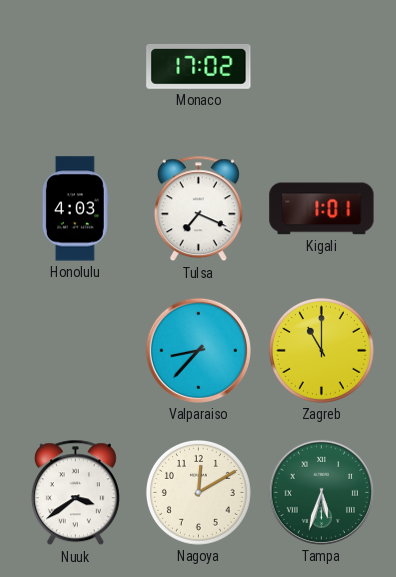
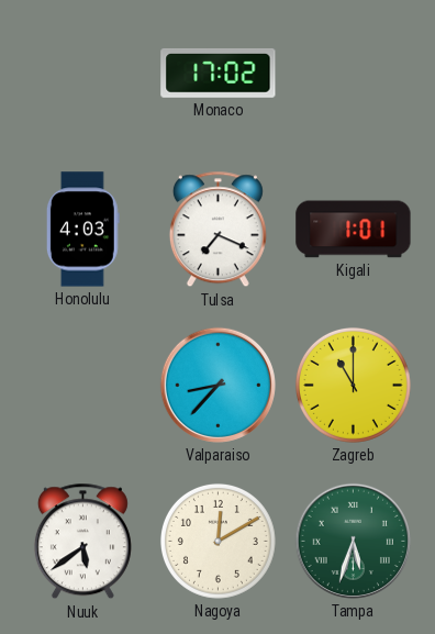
Nuuk: 3:39 -> 5:39 (82, 542)
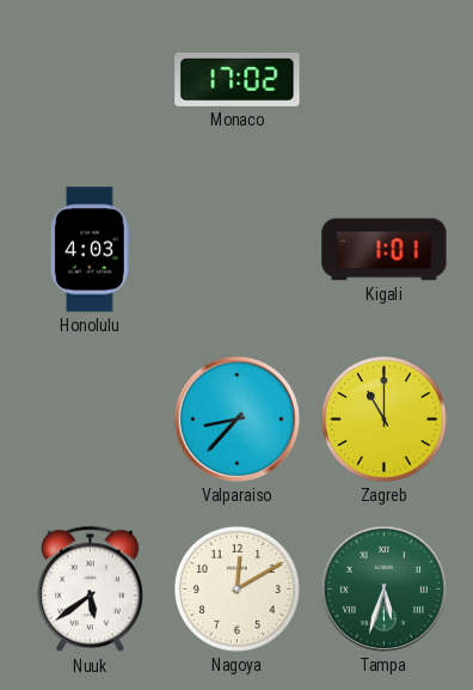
Tulsa: 7:19 -> none (217, 230)
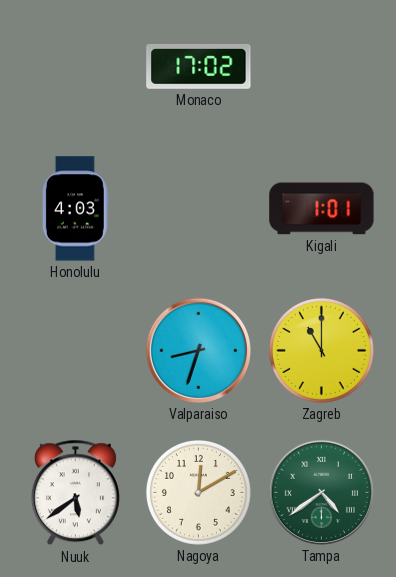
Valparaiso: 8:37 -> 8:33 (198, 350)
Tampa: 5:33 -> 4:39 (321, 492)
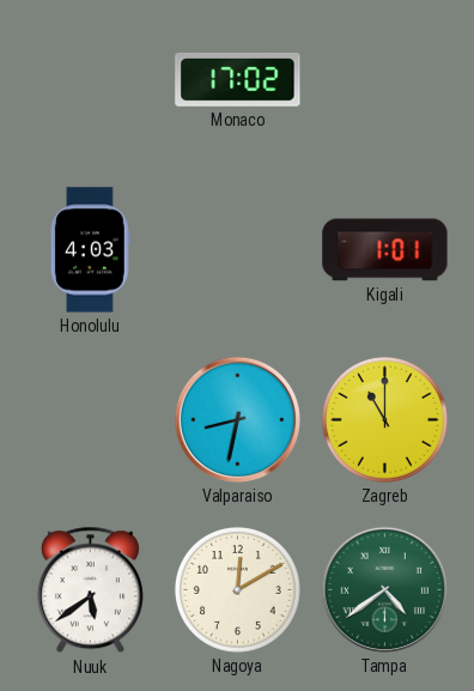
Valparaiso: 8:33 -> 8:32 (237, 419)
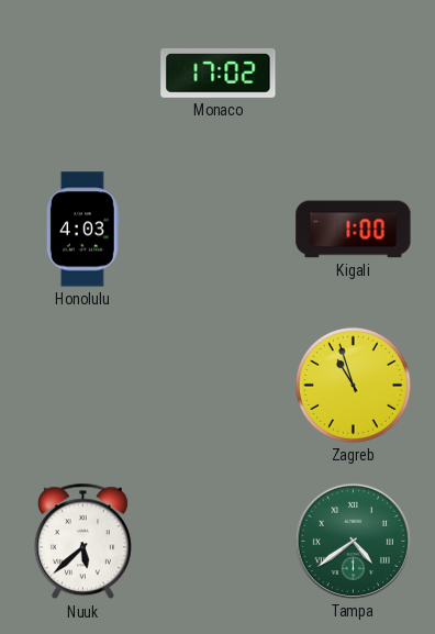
Kigali: 1:01 -> 1:00 (354, 230)
Valparaiso: 8:32 -> none (237, 419)
Zagreb: 11:00 -> 10:57 (353, 385)
Nuuk: 5:39 -> 5:38 (82, 542)
Nagoya: 12:10 -> none (237, 589)
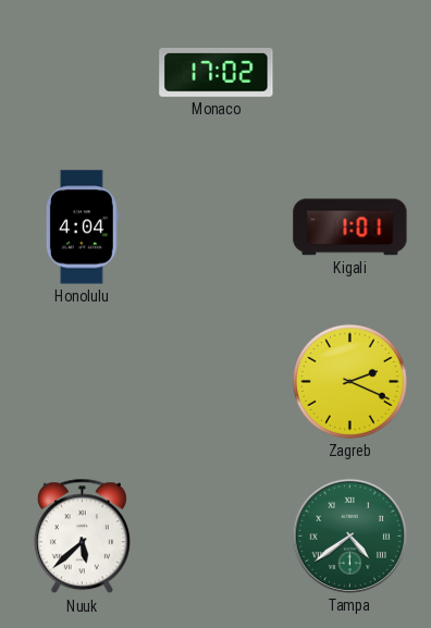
Honolulu: 4:03 -> 4:04 (82, 227)
Kigali: 1:00 -> 1:01 (350, 227)
Zagreb: 10:57 -> 2:19 (349, 381)
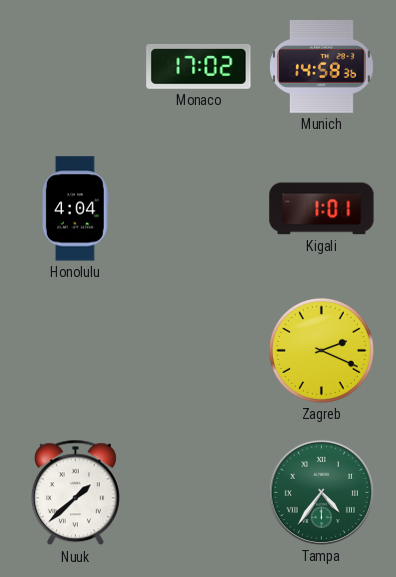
Munich: none -> 14:58 (322, 66)
Nuuk: 5:38 -> 1:38 (75, 493)
Tampa: 4:39 -> 4:36 (321, 492)
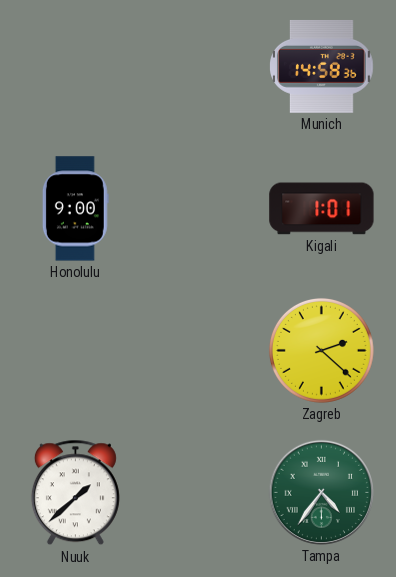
Monaco: 17:02 -> none (199, 66)
Honolulu: 4:04 -> 9:00 (75, 209)
Zagreb: 2:19 -> 2:22 (321, 350)
